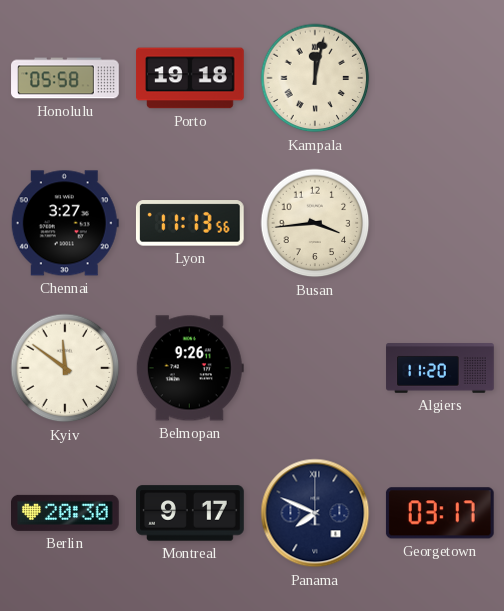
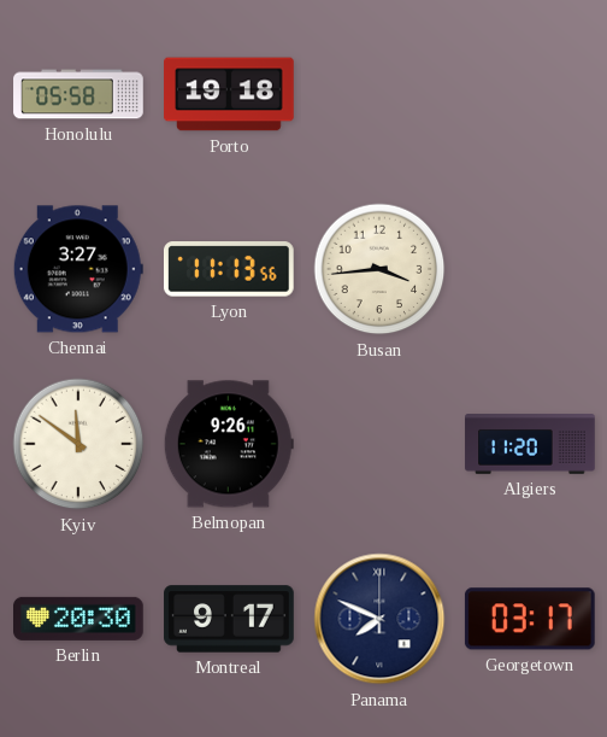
Kampala: 12:02 -> none (315, 78)
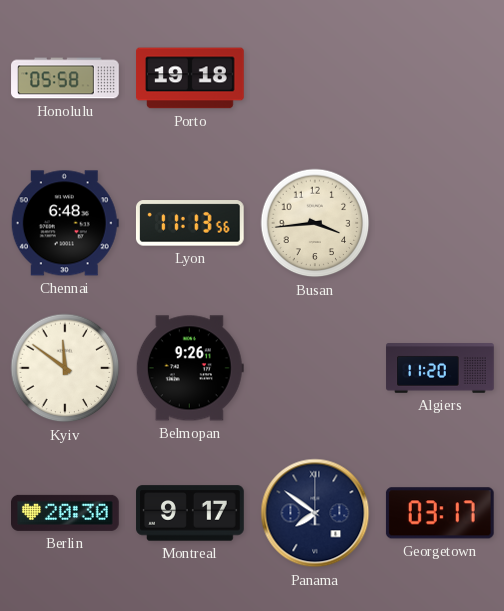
Chennai: 3:27 -> 6:48 (65, 223)
Panama: 7:49 -> 7:51 (315, 513)
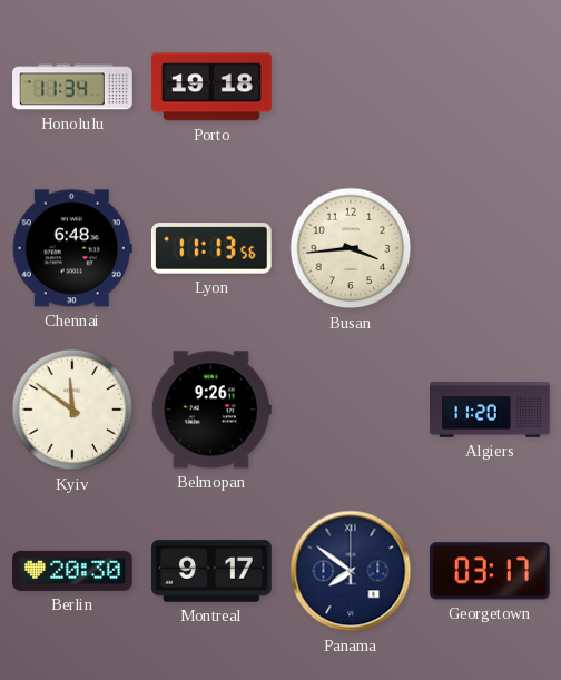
Honolulu: 05:58 -> 11:34 (72, 87)
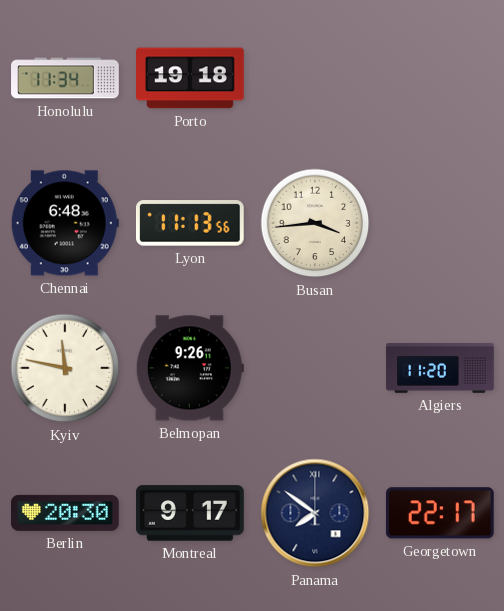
Kyiv: 11:51 -> 11:47 (65, 368)
Georgetown: 03:17 -> 22:17 (440, 513)
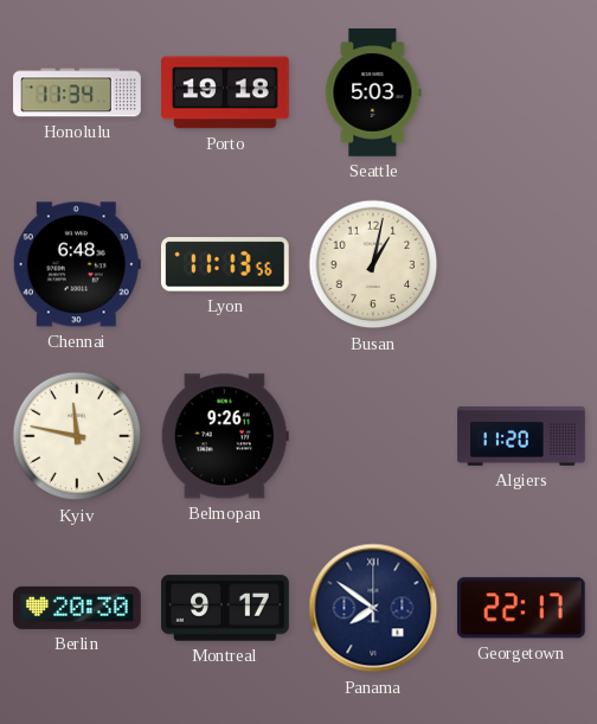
Seattle: none -> 5:03 (373, 92)
Busan: 3:44 -> 1:02 (373, 264)
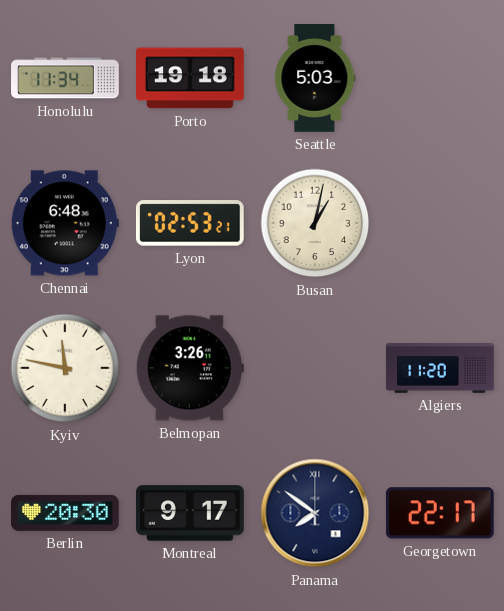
Lyon: 11:13 -> 02:53 (190, 223)
Belmopan: 9:26 -> 3:26 (190, 368)
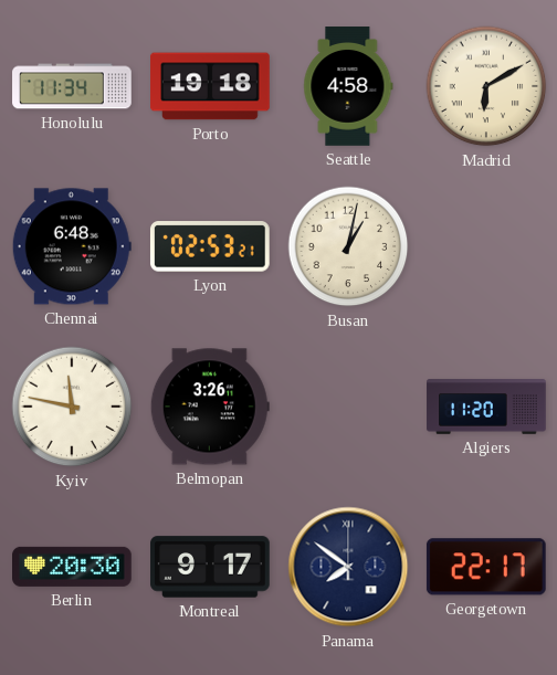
Seattle: 5:03 -> 4:58 (348, 86)
Madrid: none -> 6:10 (486, 86)
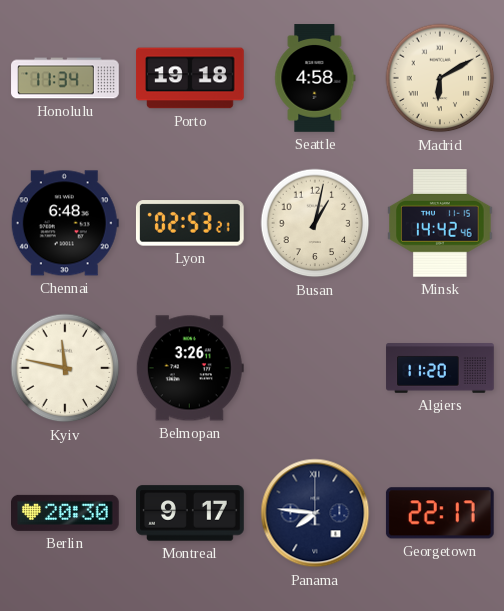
Minsk: none -> 14:42 (440, 224)
Panama: 7:51 -> 7:46 (315, 513)
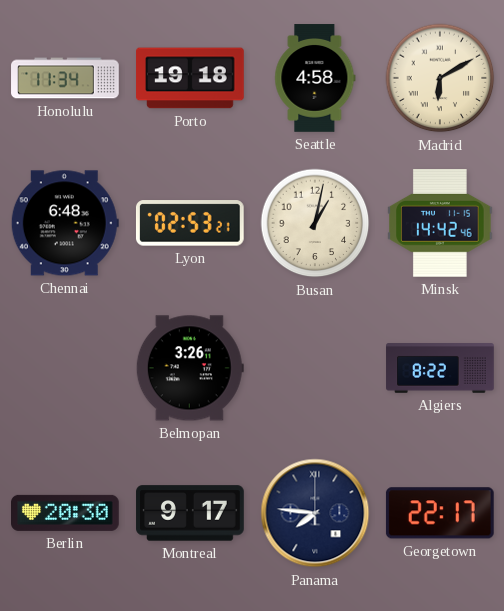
Kyiv: 11:47 -> none (65, 368)
Algiers: 11:20 -> 8:22 (440, 368)
